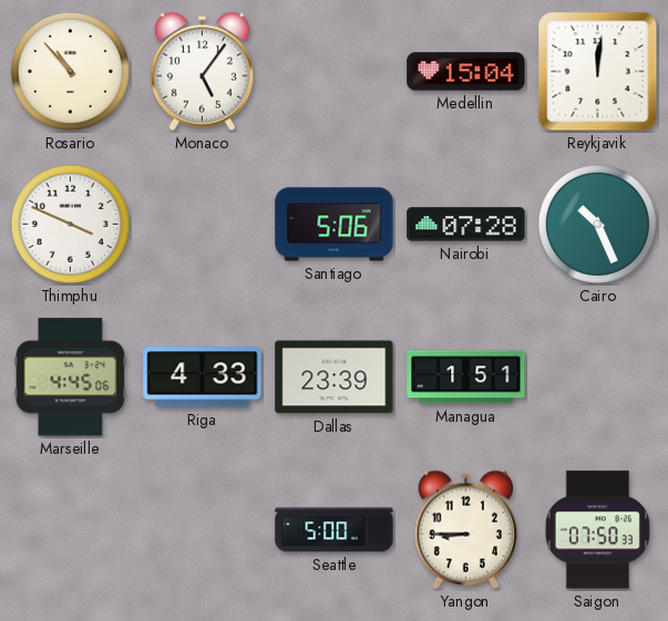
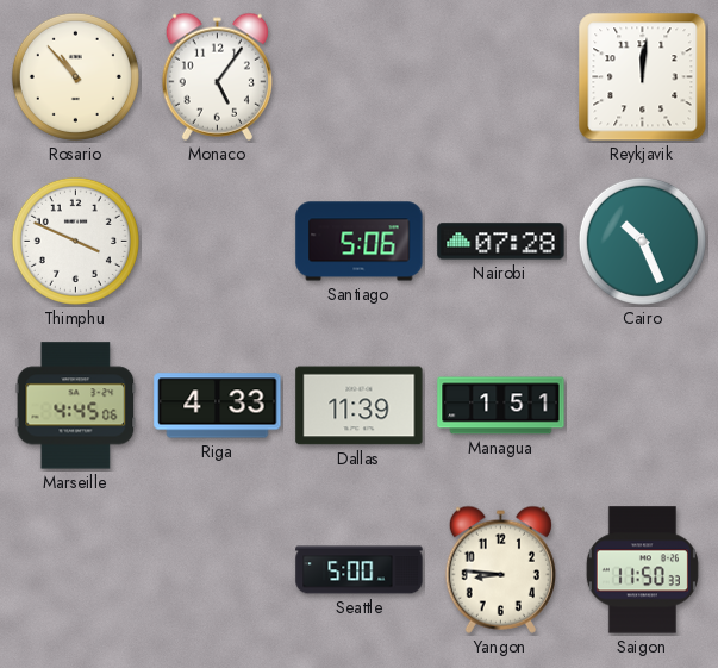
Medellin: 15:04 -> none (466, 72)
Dallas: 23:39 -> 11:39 (360, 406)
Yangon: 8:45 -> 8:46 (500, 569)
Saigon: 07:50 -> 11:50 (642, 570)
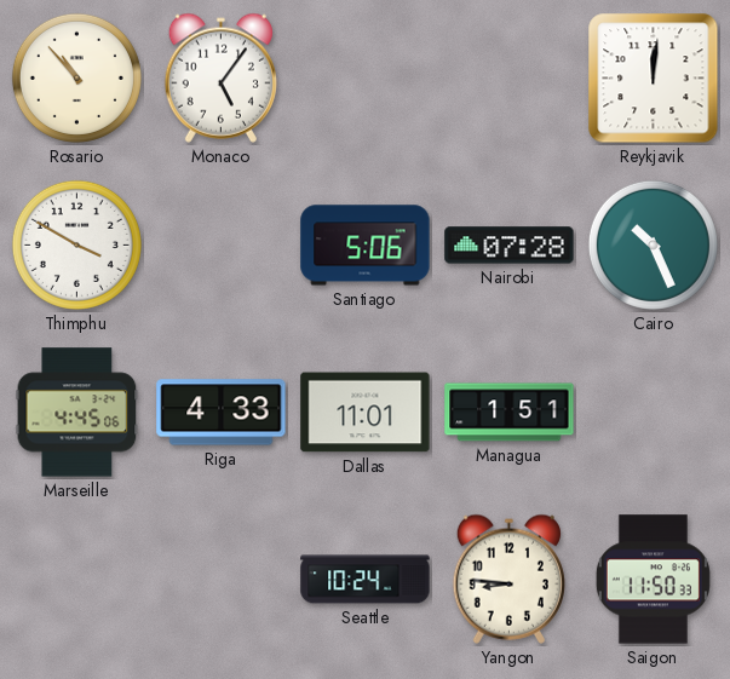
Thimphu: 3:49 -> 3:50 (76, 244)
Dallas: 11:39 -> 11:01 (366, 413)
Seattle: 5:00 -> 10:24 (366, 580)
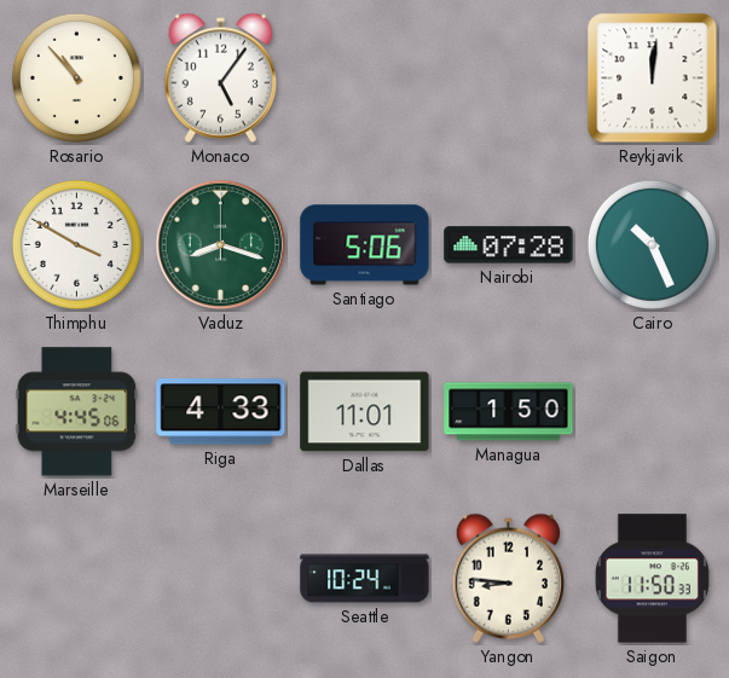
Vaduz: none -> 8:18 (221, 245)
Managua: 1:51 -> 1:50 (509, 412)
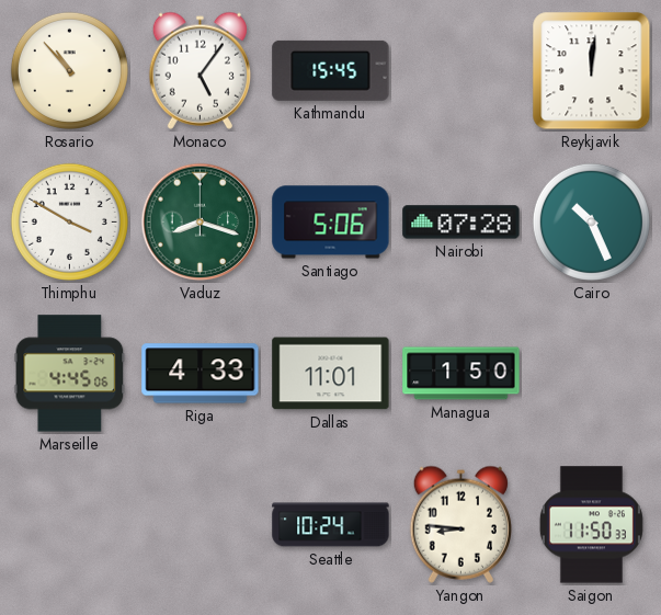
Kathmandu: none -> 15:45 (331, 70)
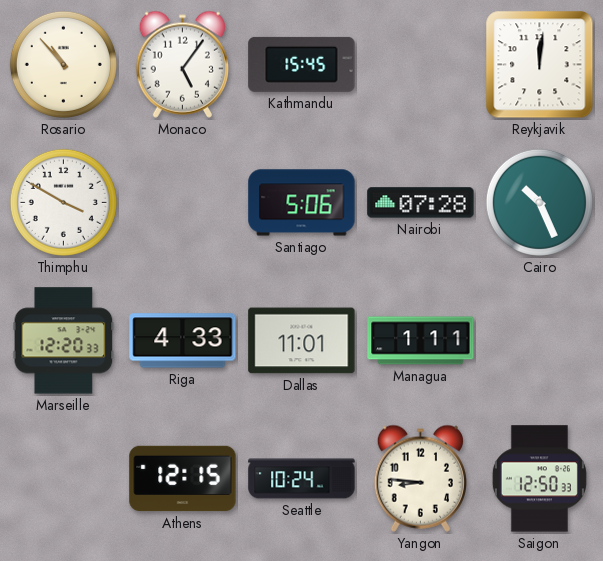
Vaduz: 8:18 -> none (201, 223)
Marseille: 4:45 -> 12:20 (64, 341)
Managua: 1:50 -> 1:11 (421, 341)
Athens: none -> 12:15 (183, 479)
Saigon: 11:50 -> 12:50 (539, 479)
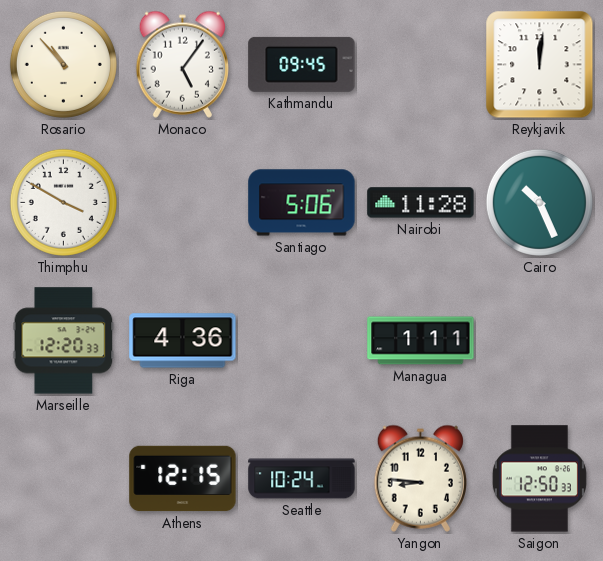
Kathmandu: 15:45 -> 09:45 (302, 64)
Nairobi: 07:28 -> 11:28 (421, 203)
Riga: 4:33 -> 4:36 (183, 341)
Dallas: 11:01 -> none (302, 341)
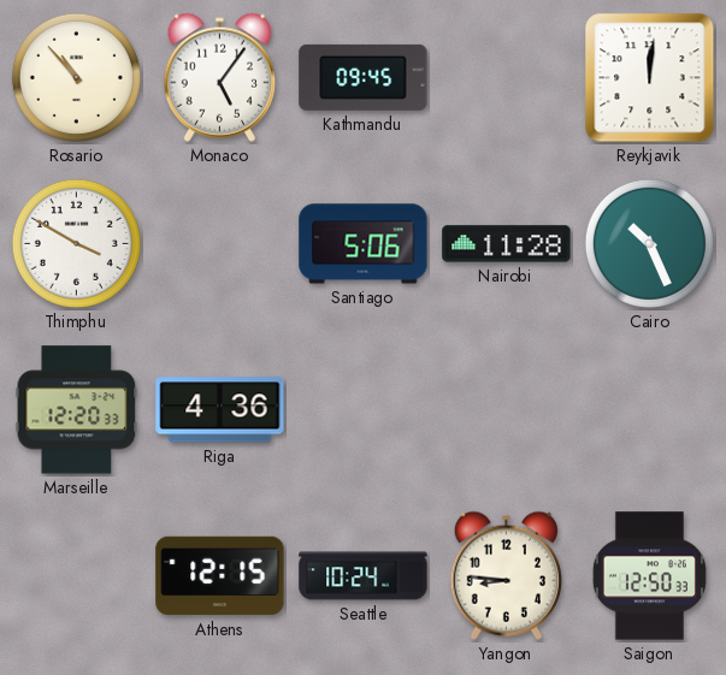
Managua: 1:11 -> none (421, 341)
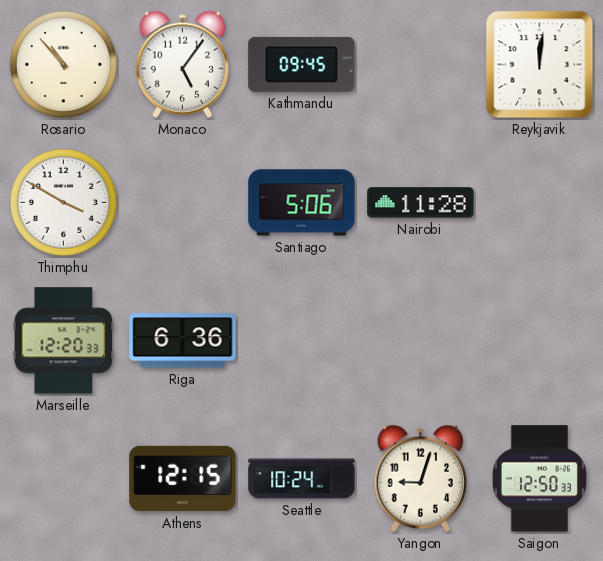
Cairo: 10:26 -> none (649, 243)
Riga: 4:36 -> 6:36 (183, 341)
Yangon: 8:46 -> 9:03 (420, 478)
